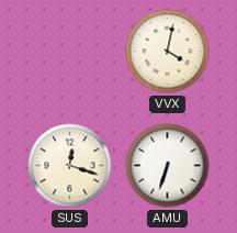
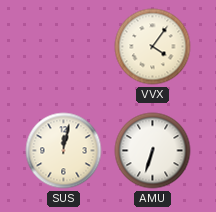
VVX: 4:02 -> 4:06 (153, 47)
SUS: 12:18 -> 12:02 (64, 151)
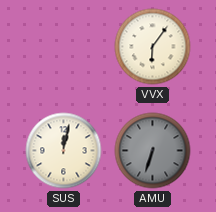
VVX: 4:06 -> 6:06 (153, 47)
AMU dial: white -> grey (153, 151)
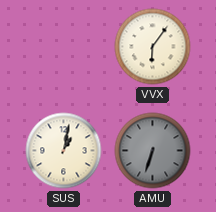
SUS: 12:02 -> 1:02 (64, 151)
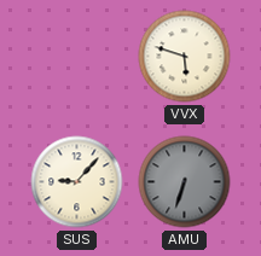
VVX: 6:06 -> 5:48 (185, 57)
SUS: 1:02 -> 9:07 (77, 182)
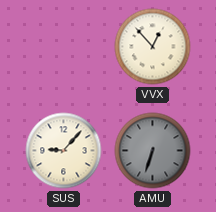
VVX: 5:48 -> 12:53 (153, 47)
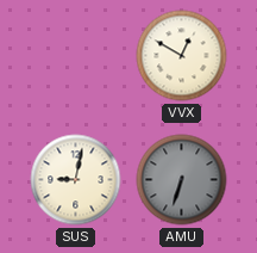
VVX: 12:53 -> 12:50 (182, 56)
SUS: 9:07 -> 9:02 (76, 180)
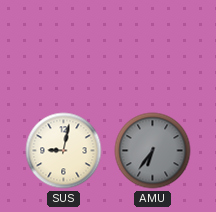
VVX: 12:50 -> none (182, 56)
AMU: 6:33 -> 6:36 (153, 151)
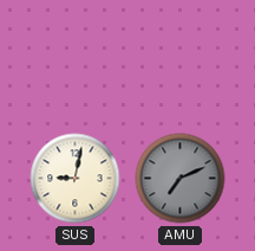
AMU: 6:36 -> 7:11 (181, 179)
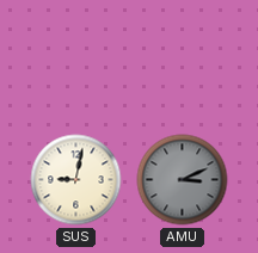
AMU: 7:11 -> 3:11 (183, 180)
